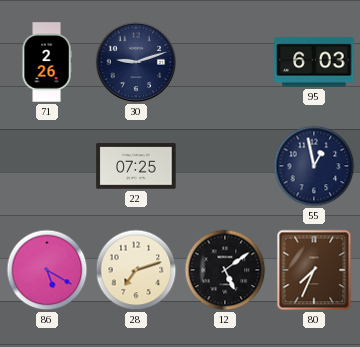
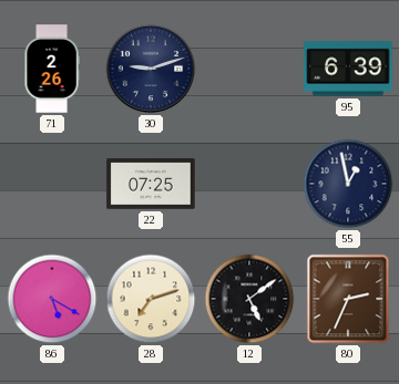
95: 6:03 -> 6:39 (348, 69)
80: 7:34 -> 2:34 (348, 299)
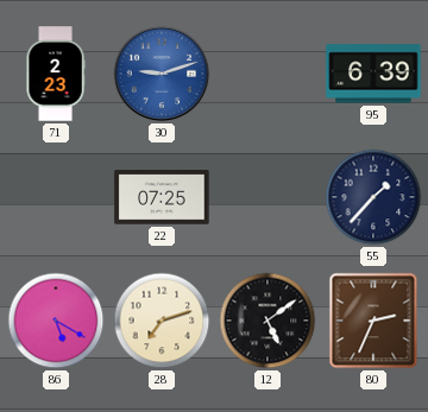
71: 2:26 -> 2:23 (56, 74)
30 dial: navy -> blue (162, 74)
55: 12:58 -> 1:37 (373, 197)
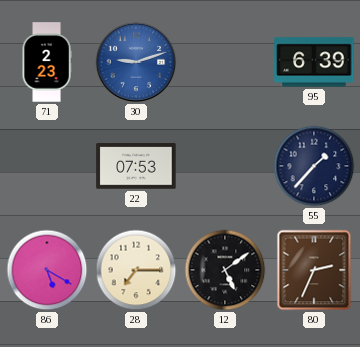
22: 07:25 -> 07:53 (136, 166)
28: 7:12 -> 7:15 (136, 270)
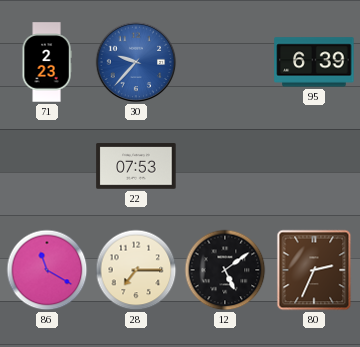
30: 9:12 -> 9:37 (136, 62)
55: 1:37 -> none (314, 166)
86: 5:20 -> 11:20 (47, 270)
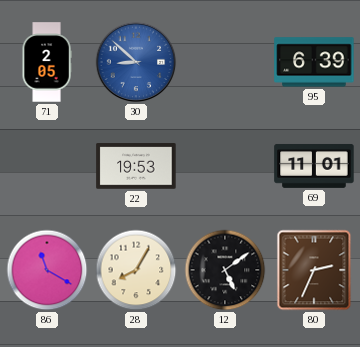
71: 2:23 -> 2:05 (47, 62)
30: 9:37 -> 8:52 (136, 62)
22: 07:53 -> 19:53 (136, 166)
69: none -> 11:01 (314, 166)
28: 7:15 -> 8:05 (136, 270)
